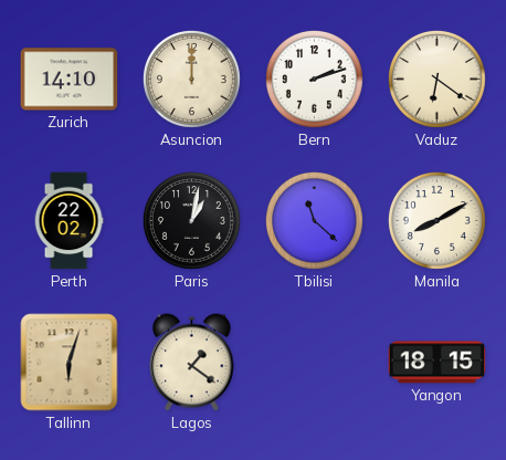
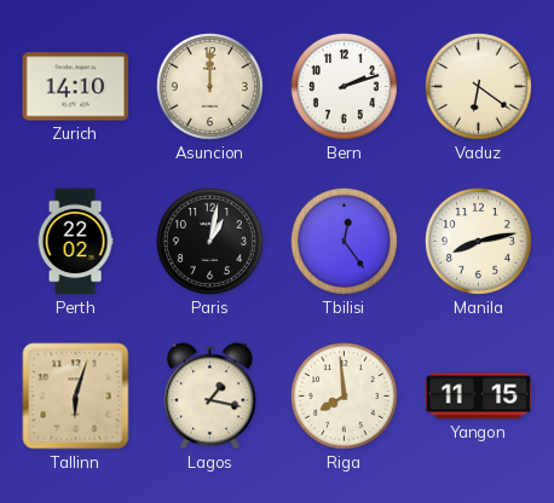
Tbilisi: 11:22 -> 12:24 (344, 241)
Manila: 8:10 -> 8:13 (478, 241)
Lagos: 1:21 -> 1:17 (210, 397)
Riga: none -> 7:59 (344, 395)
Yangon: 18:15 -> 11:15 (479, 397)
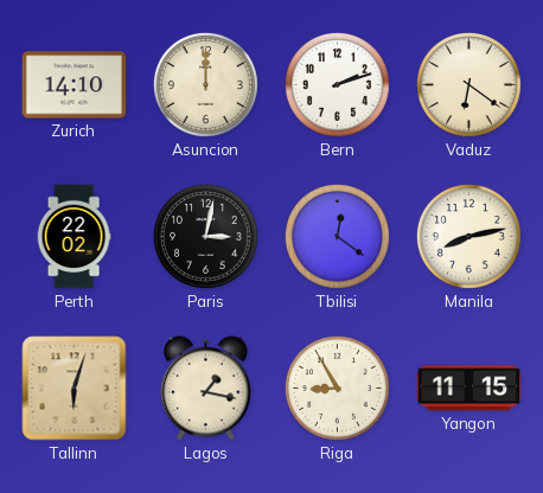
Paris: 1:02 -> 3:02 (205, 236)
Tbilisi: 12:24 -> 12:21 (337, 236)
Riga: 7:59 -> 8:55 (337, 388)
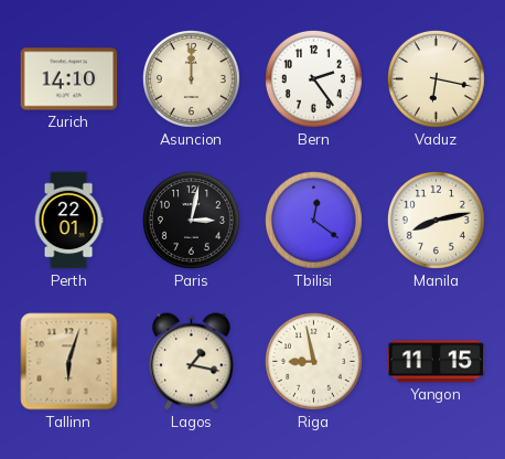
Bern: 2:12 -> 2:24 (313, 78)
Vaduz: 6:21 -> 6:17 (436, 78)
Perth: 22:02 -> 22:01 (68, 221)
Riga: 8:55 -> 8:58 (313, 361)
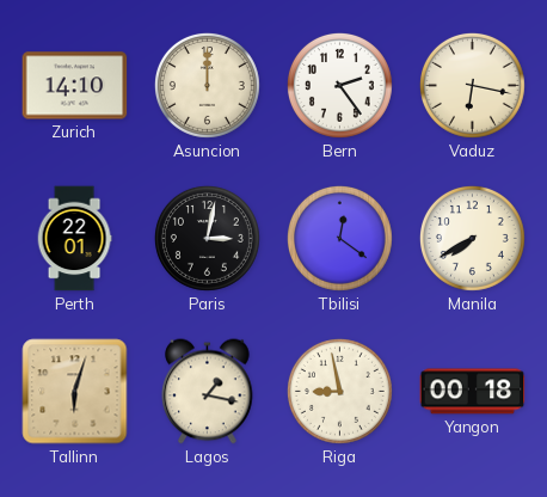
Manila: 8:13 -> 7:40 (472, 238)
Yangon: 11:15 -> 00:18 (473, 392)
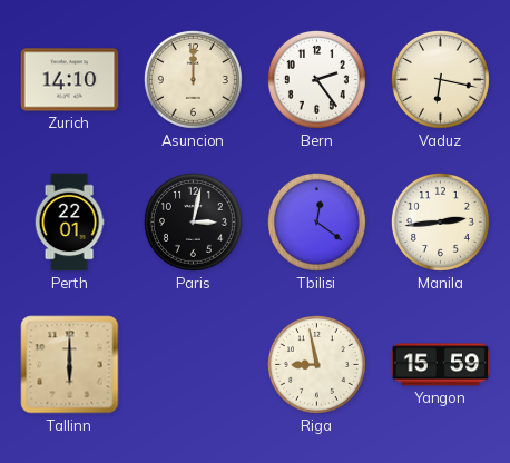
Manila: 7:40 -> 2:44 (440, 221)
Tallinn: 6:03 -> 6:00 (70, 365)
Lagos: 1:17 -> none (208, 392)
Yangon: 00:18 -> 15:59 (441, 365)
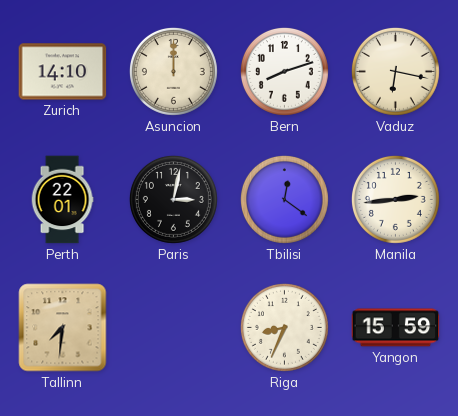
Bern: 2:24 -> 8:12 (284, 71)
Tallinn: 6:00 -> 7:31 (63, 328)
Riga: 8:58 -> 8:34 (284, 327)
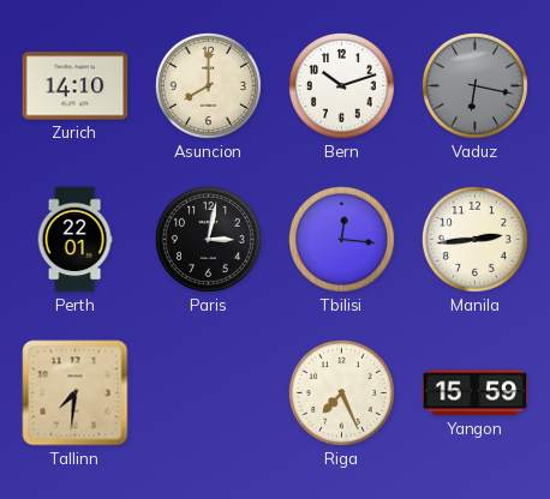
Asuncion: 12:00 -> 8:00 (208, 85)
Bern: 8:12 -> 10:12 (341, 85)
Vaduz dial: cream -> grey (474, 85)
Tbilisi: 12:21 -> 12:16 (341, 239)
Riga: 8:34 -> 7:26 (341, 392)
